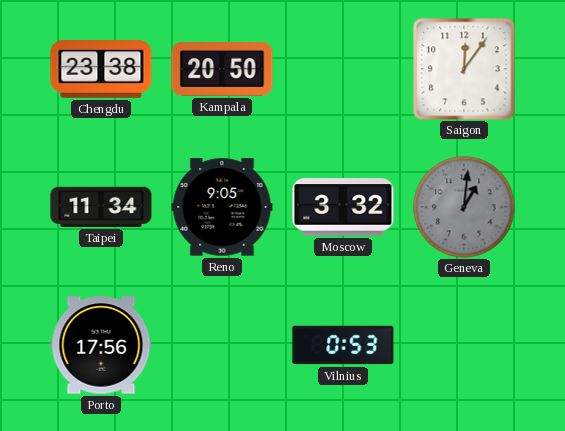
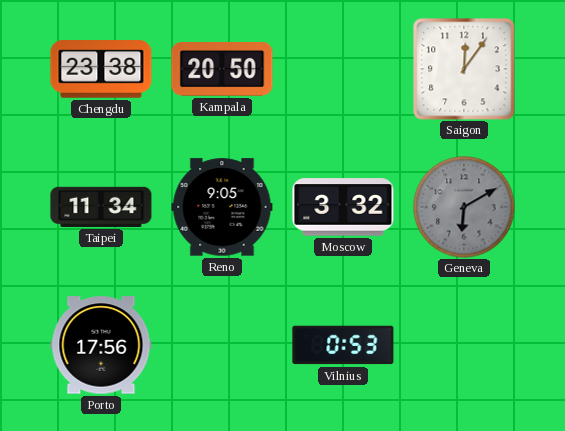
Geneva: 1:01 -> 6:10 (464, 207)
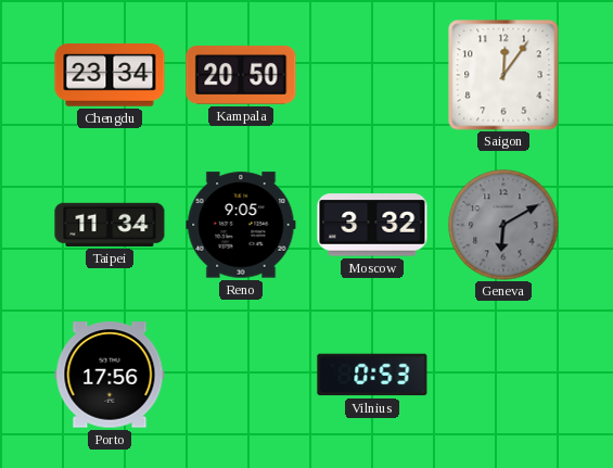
Chengdu: 23:38 -> 23:34 (110, 75)
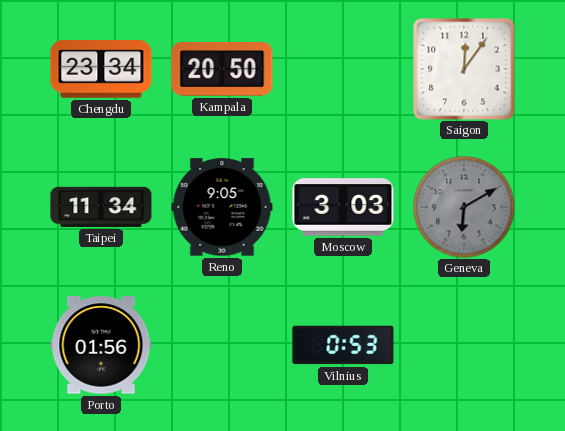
Moscow: 3:32 -> 3:03 (343, 207)
Porto: 17:56 -> 01:56 (101, 345)
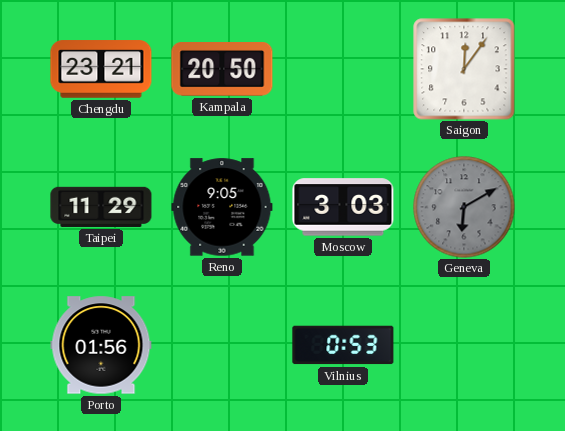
Chengdu: 23:34 -> 23:21 (101, 69)
Taipei: 11:34 -> 11:29 (101, 207)
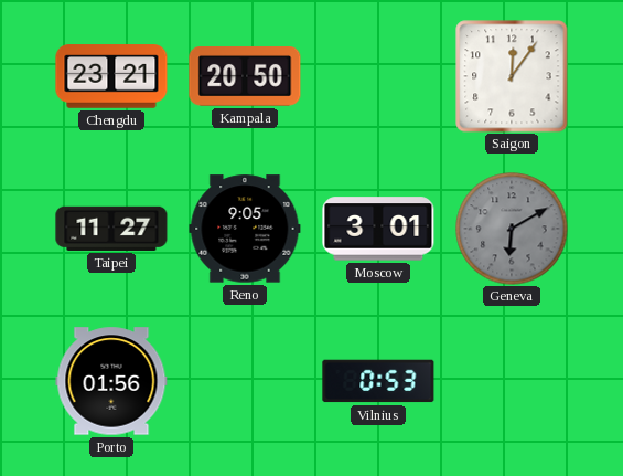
Taipei: 11:29 -> 11:27 (111, 229)
Moscow: 3:03 -> 3:01 (378, 229)
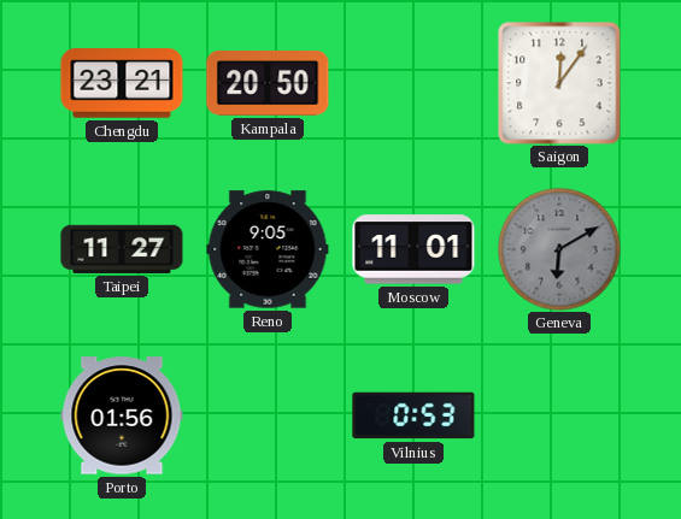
Moscow: 3:01 -> 11:01 (413, 249)
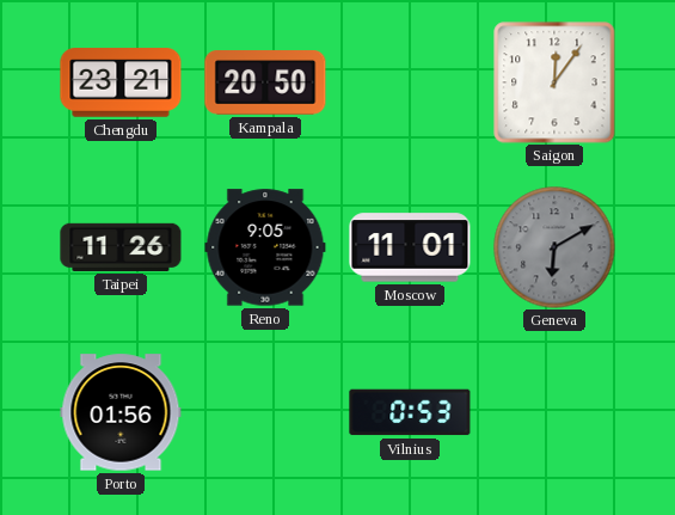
Taipei: 11:27 -> 11:26 (121, 247)
